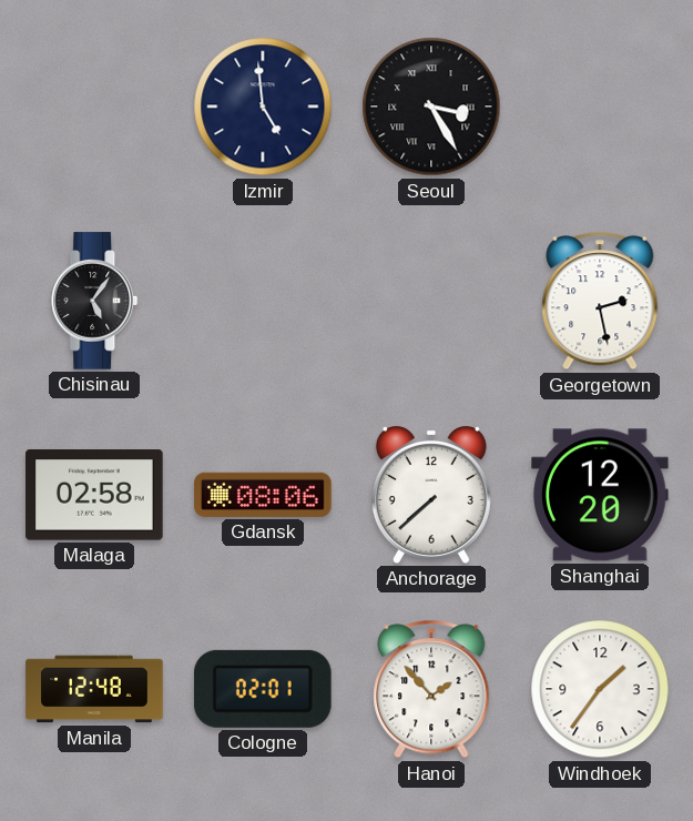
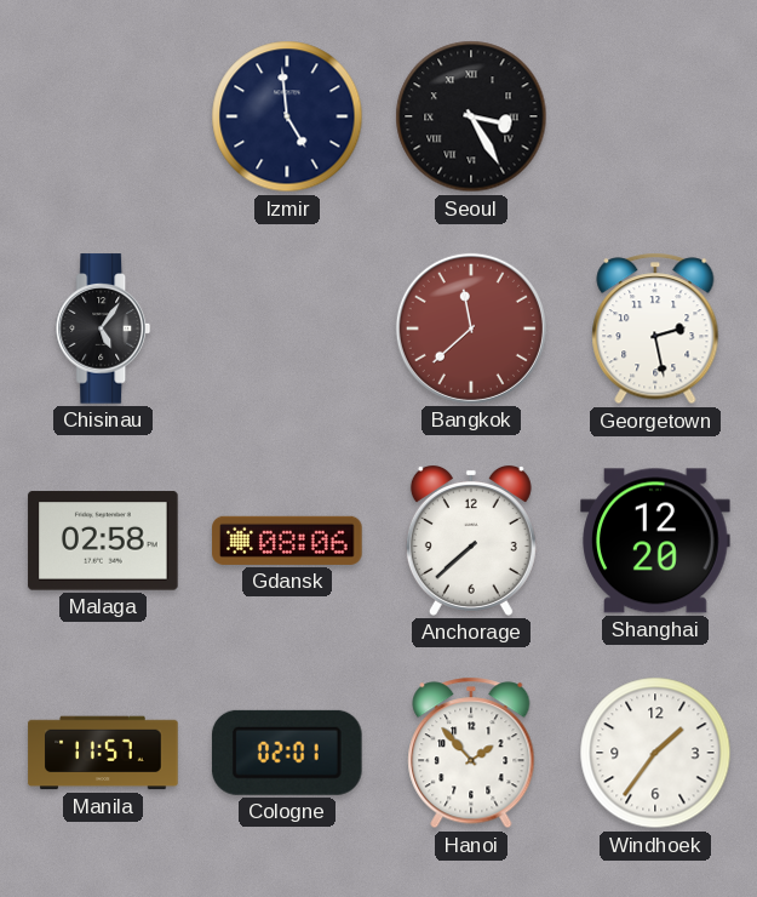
Bangkok: none -> 11:38 (471, 328)
Manila: 12:48 -> 11:57 (103, 753)
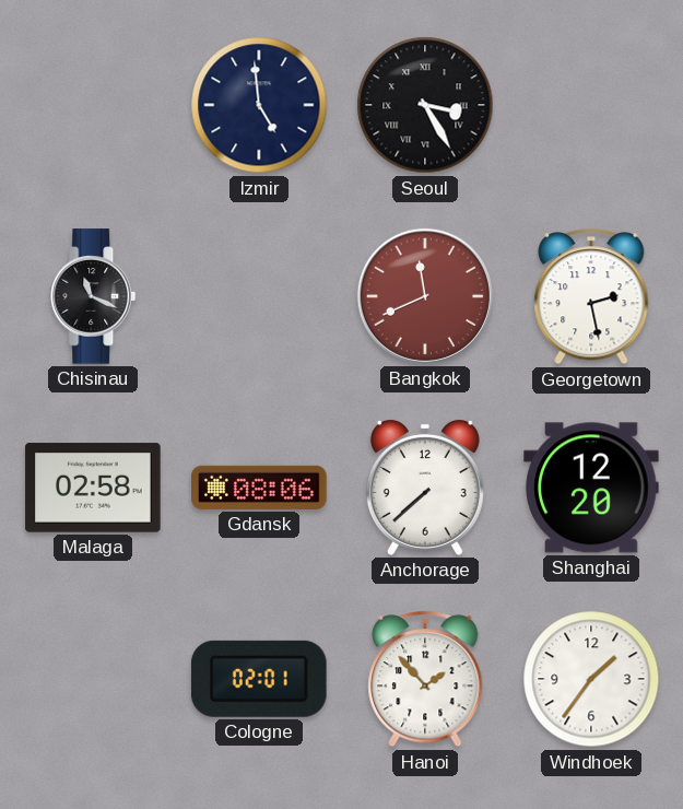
Chisinau: 5:06 -> 11:19 (93, 296)
Bangkok: 11:38 -> 11:41 (425, 296)
Manila: 11:57 -> none (103, 753)
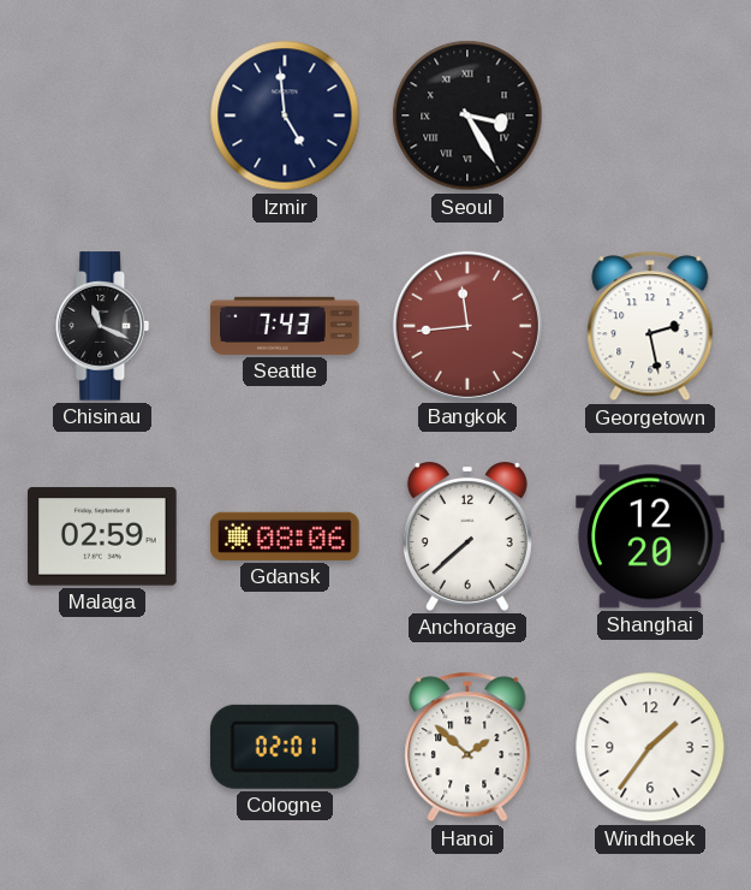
Seattle: none -> 7:43 (285, 326)
Bangkok: 11:41 -> 11:44 (467, 326)
Malaga: 02:58 -> 02:59 (102, 536)
Hanoi: 1:53 -> 1:52 (467, 747)
